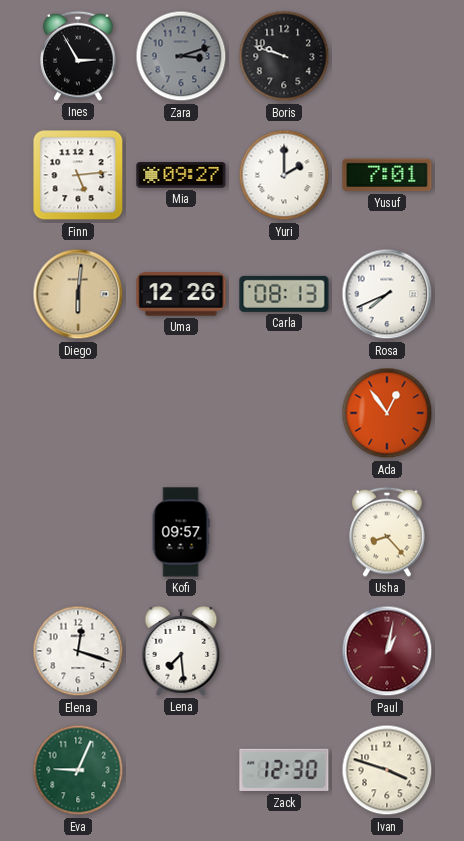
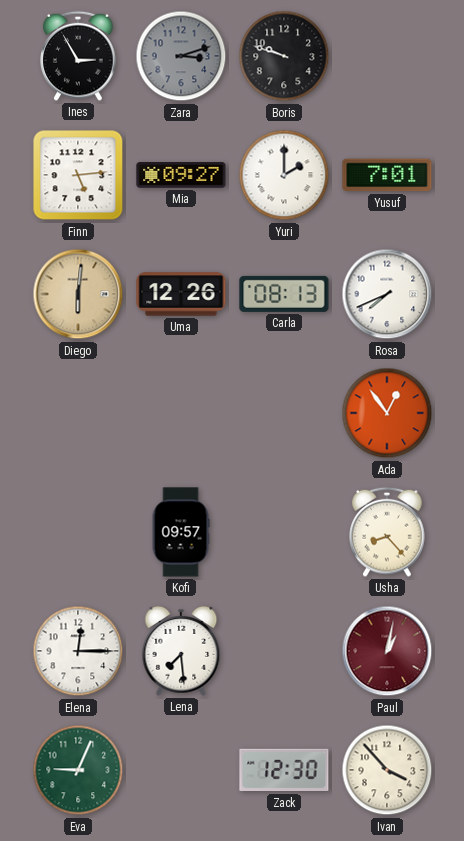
Elena: 12:18 -> 12:15 (78, 651)
Ivan: 3:48 -> 3:53 (387, 770)
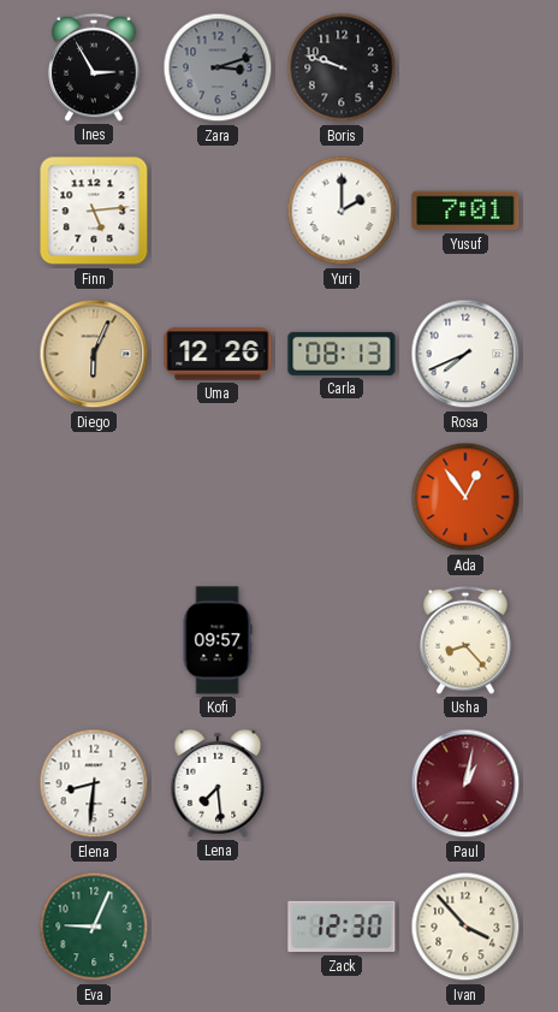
Mia: 09:27 -> none (181, 175)
Diego: 6:01 -> 6:04 (94, 354)
Elena: 12:15 -> 8:31 (94, 783)
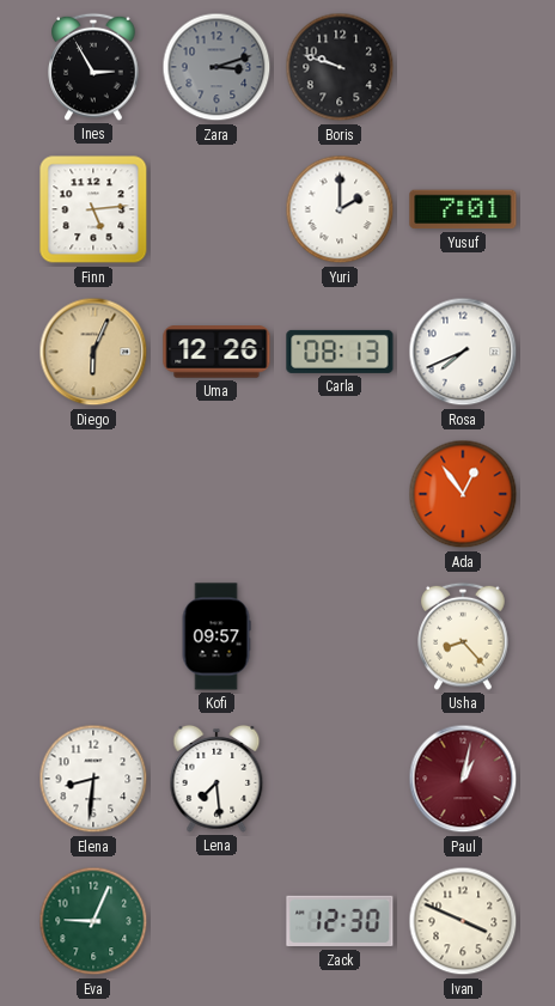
Ivan: 3:53 -> 3:49 (463, 921)
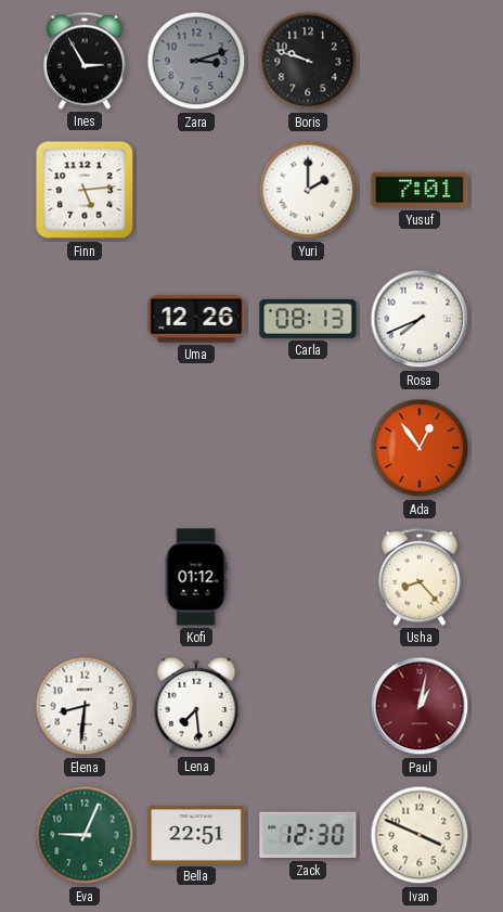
Diego: 6:04 -> none (93, 352)
Kofi: 09:57 -> 01:12 (196, 577)
Bella: none -> 22:51 (196, 835)
